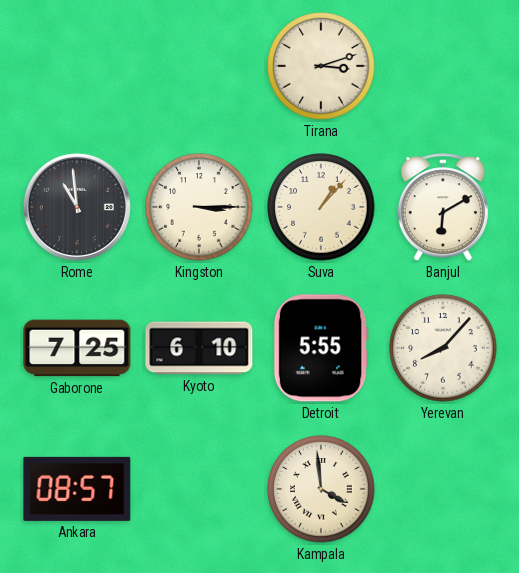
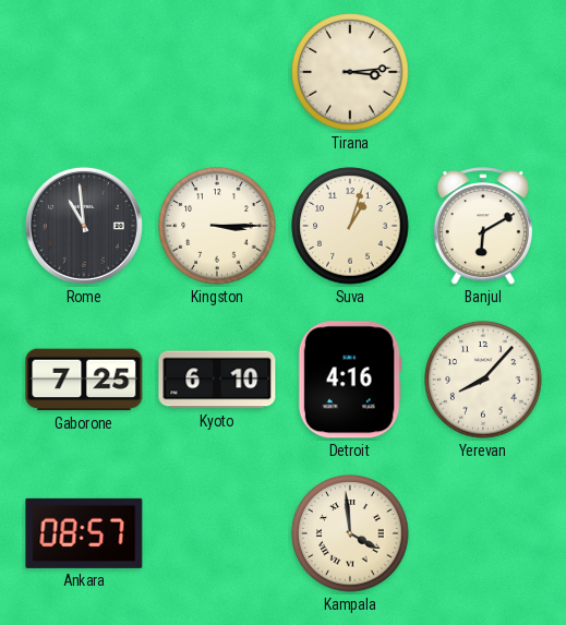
Tirana: 3:12 -> 3:14 (350, 72)
Suva: 1:07 -> 1:03 (350, 226)
Detroit: 5:55 -> 4:16 (350, 380)
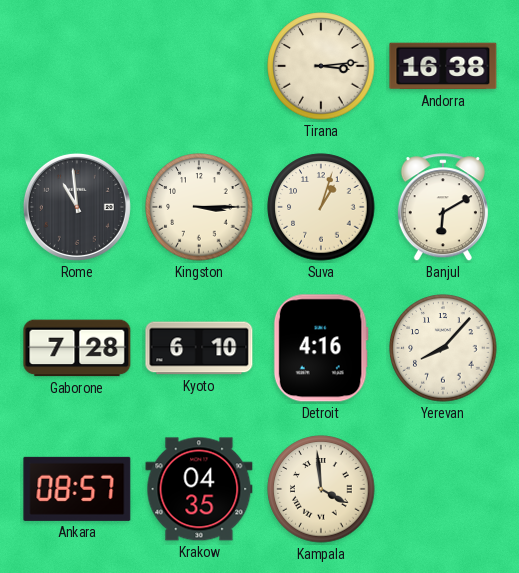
Andorra: none -> 16:38 (443, 66)
Gaborone: 7:25 -> 7:28 (77, 348)
Krakow: none -> 04:35 (199, 489)
